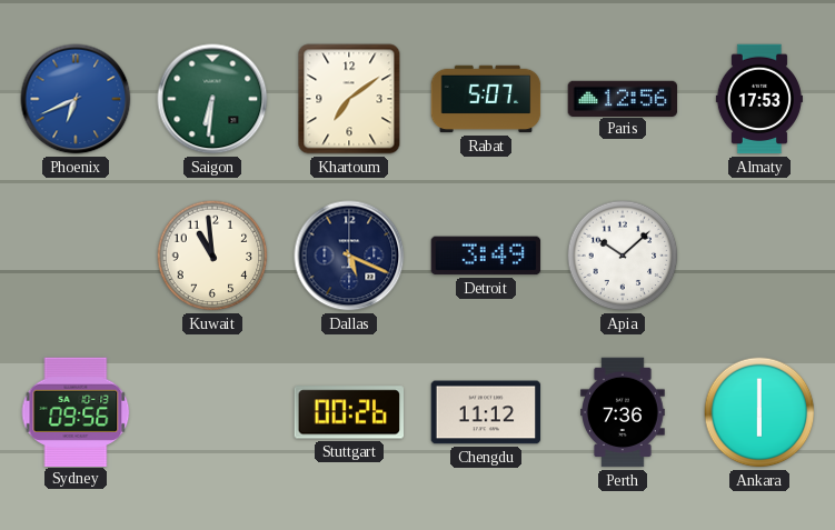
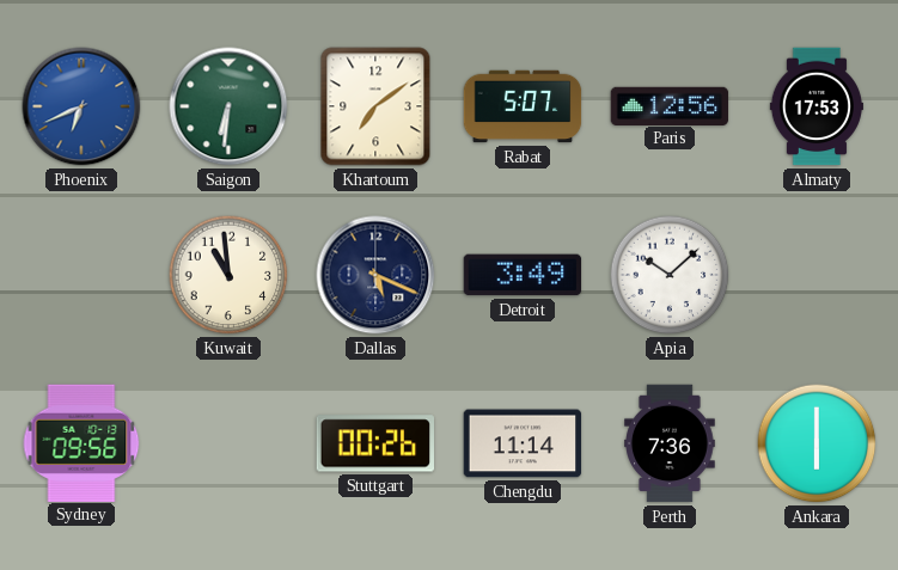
Chengdu: 11:12 -> 11:14 (523, 443)
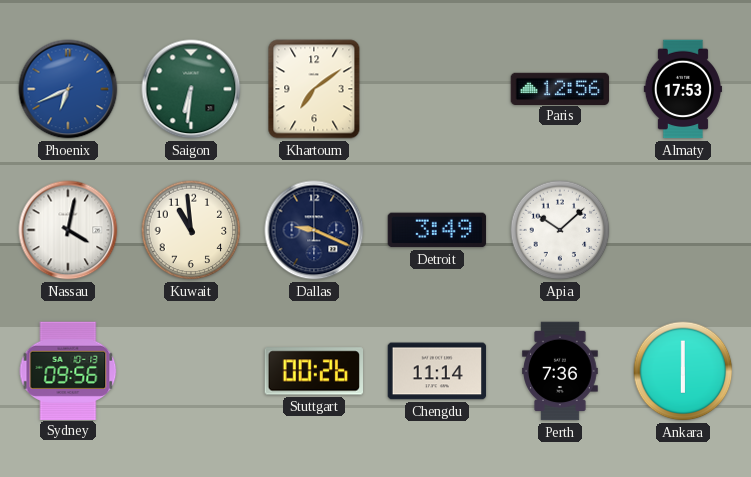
Rabat: 5:07 -> none (523, 106)
Nassau: none -> 4:02 (68, 230)
Dallas: 5:19 -> 9:19 (314, 230)
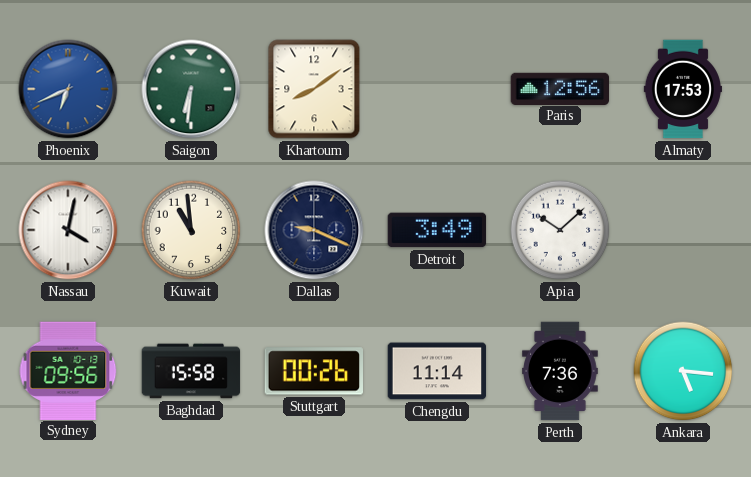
Khartoum: 7:09 -> 8:09 (314, 89)
Baghdad: none -> 15:58 (191, 371)
Ankara: 6:00 -> 5:16 (683, 371)
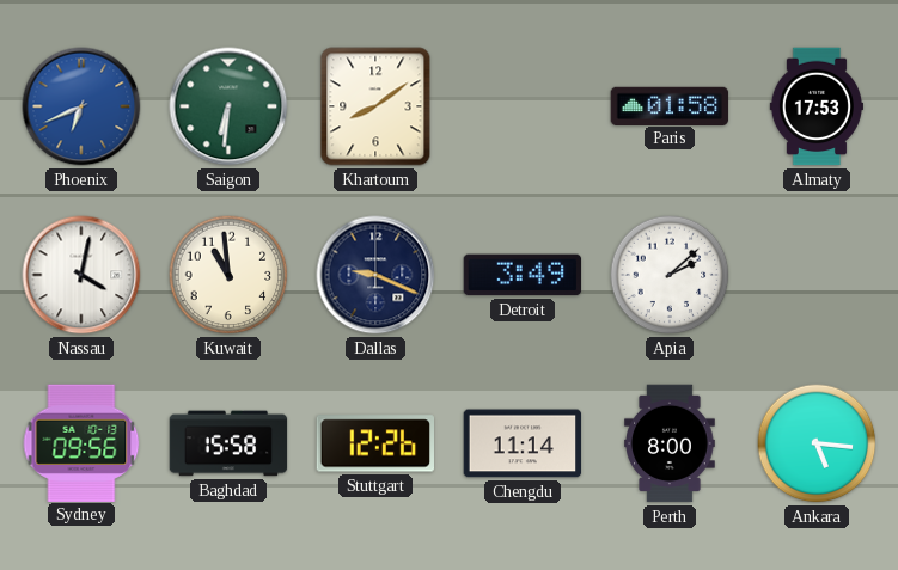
Paris: 12:56 -> 01:58 (670, 105)
Apia: 10:08 -> 2:08 (670, 275)
Stuttgart: 00:26 -> 12:26 (375, 443)
Perth: 7:36 -> 8:00 (670, 443)
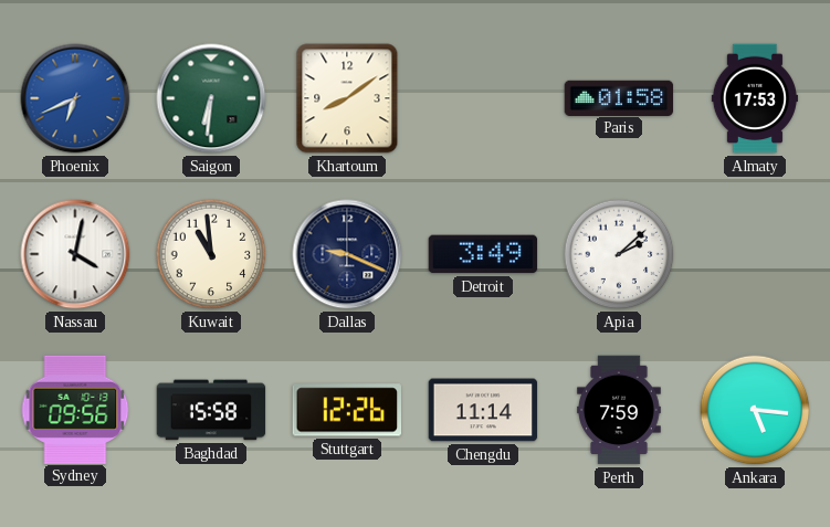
Perth: 8:00 -> 7:59 (619, 410)
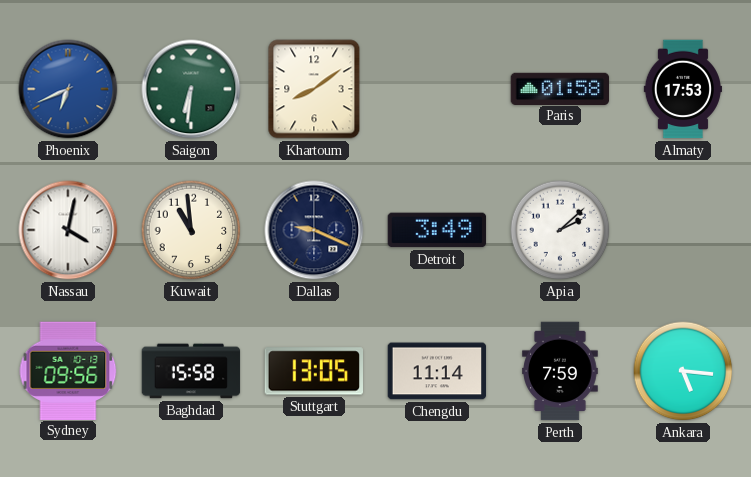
Stuttgart: 12:26 -> 13:05 (314, 371)
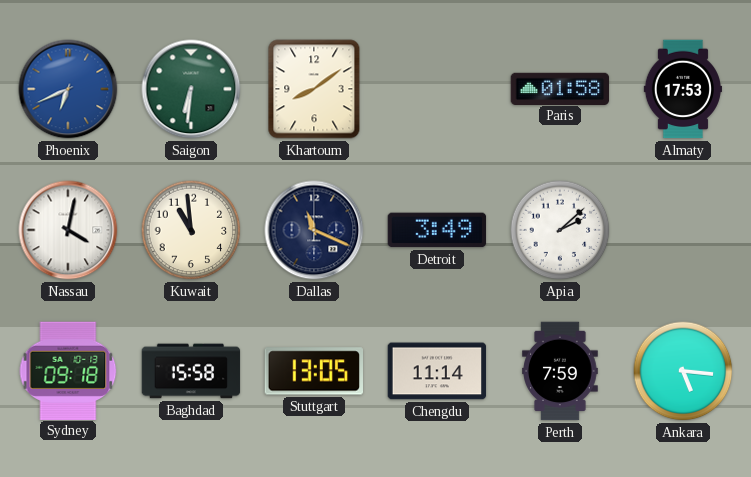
Dallas: 9:19 -> 11:19 (314, 230)
Sydney: 09:56 -> 09:18 (68, 370)
